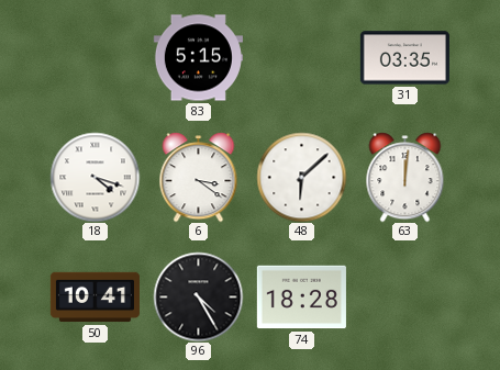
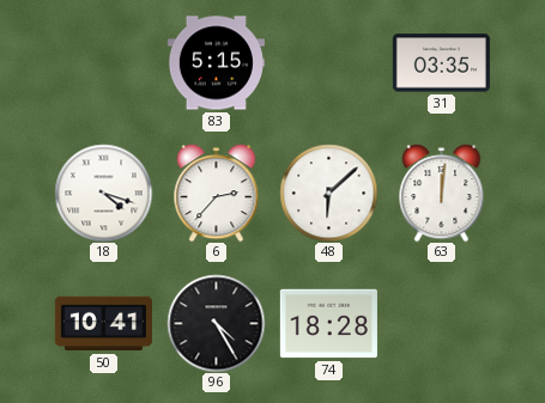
6: 3:21 -> 2:37 (217, 193)
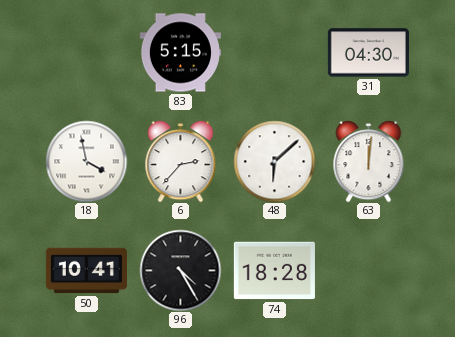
31: 03:35 -> 04:30 (368, 53)
18: 4:18 -> 3:58 (86, 161)
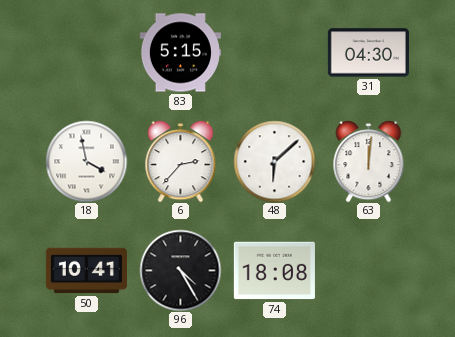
74: 18:28 -> 18:08 (274, 271)
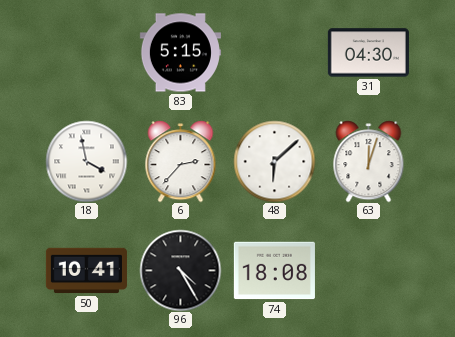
63: 12:01 -> 12:03 (369, 161)
